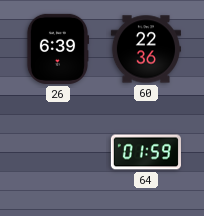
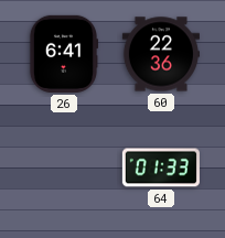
26: 6:39 -> 6:41 (63, 54)
64: 01:59 -> 01:33 (161, 167)
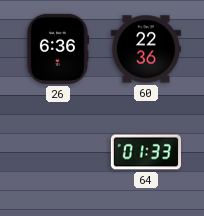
26: 6:41 -> 6:36 (57, 49)
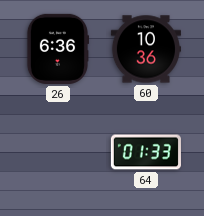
60: 22:36 -> 10:36 (146, 49)
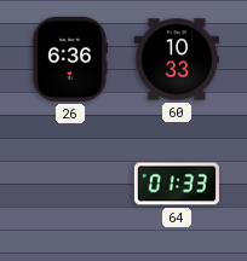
60: 10:36 -> 10:33 (177, 59)
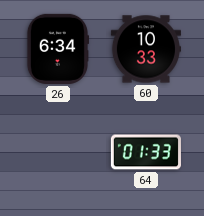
26: 6:36 -> 6:34 (57, 49)
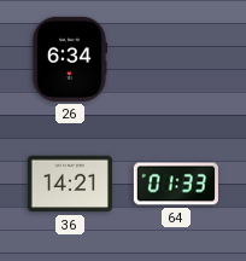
60: 10:33 -> none (146, 49)
36: none -> 14:21 (70, 184)
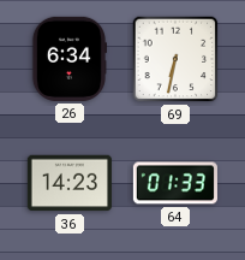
69: none -> 6:32 (175, 59)
36: 14:21 -> 14:23 (70, 183)
